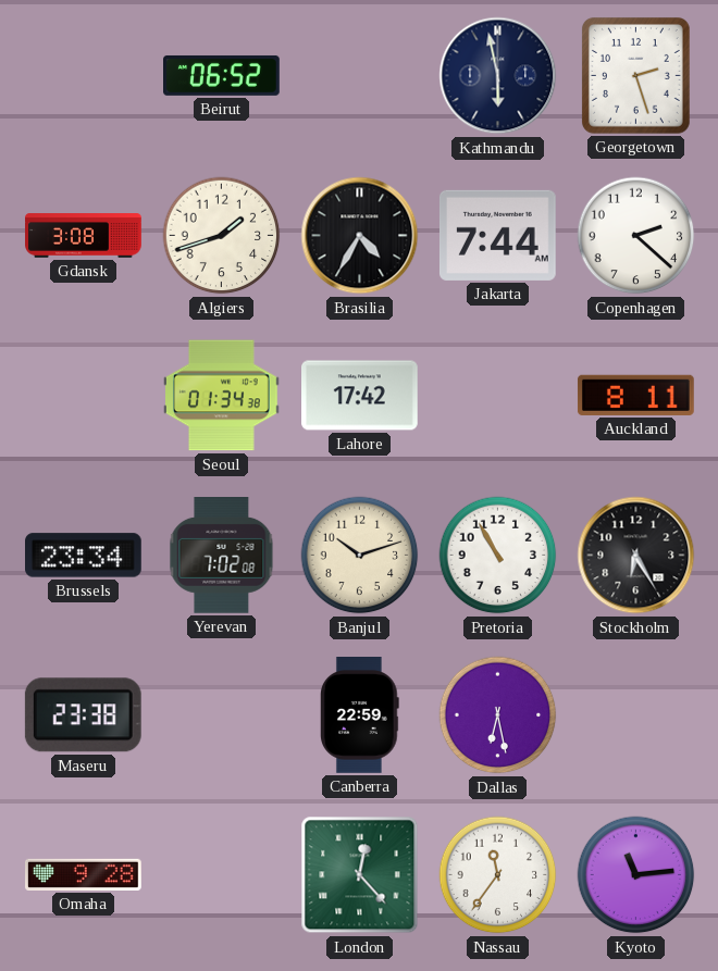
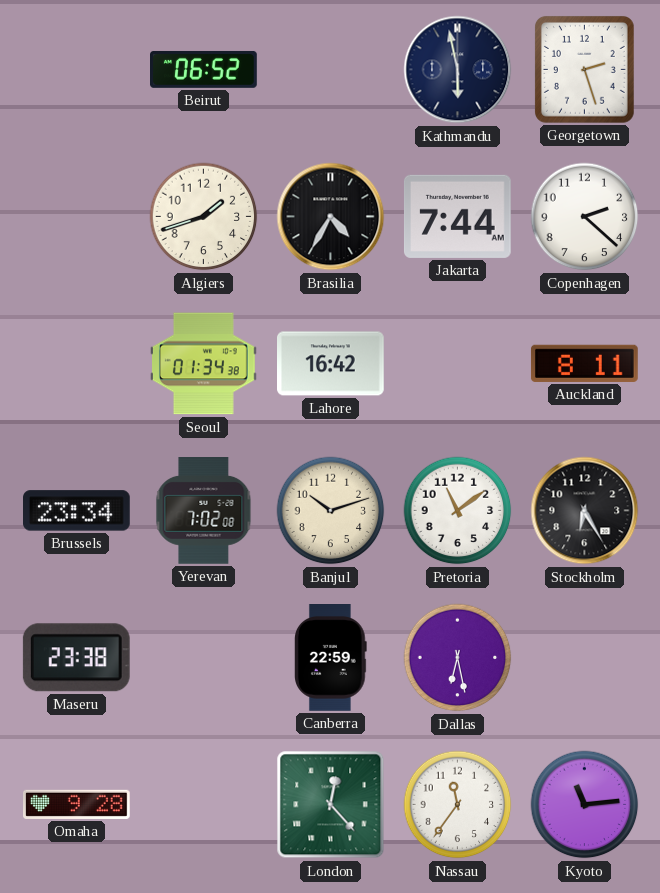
Gdansk: 3:08 -> none (84, 236)
Lahore: 17:42 -> 16:42 (331, 364)
Pretoria: 10:55 -> 11:09 (458, 511)
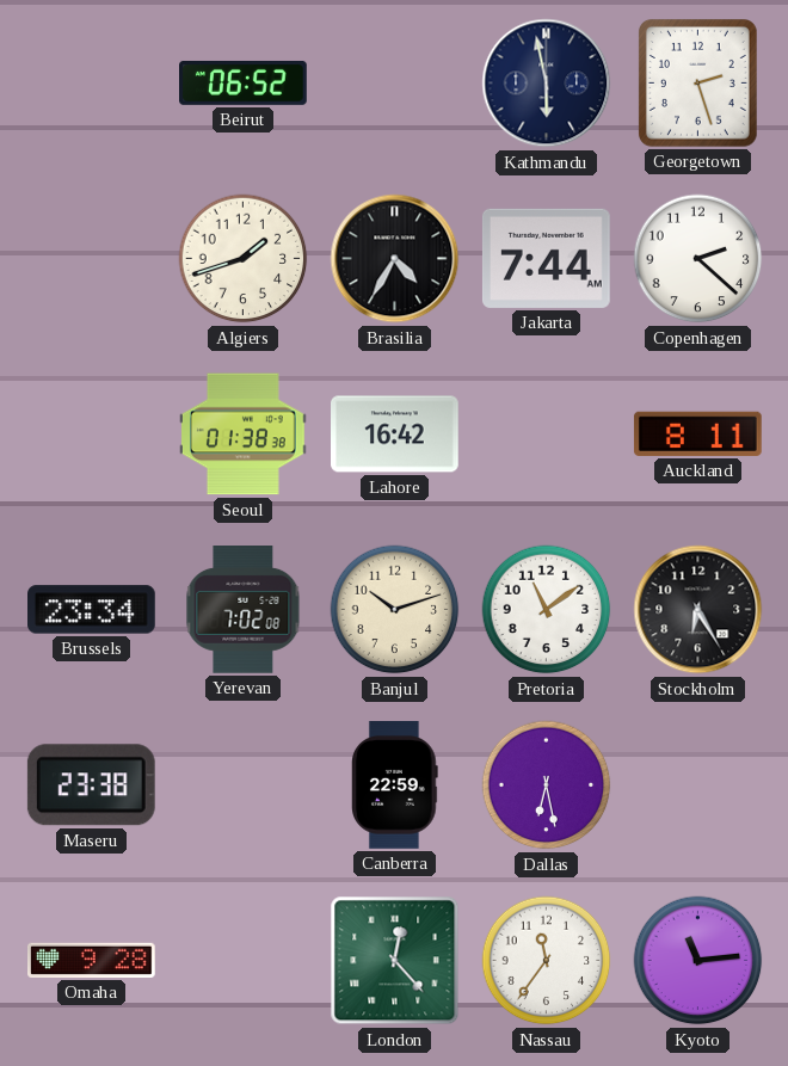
Seoul: 01:34 -> 01:38 (244, 435)
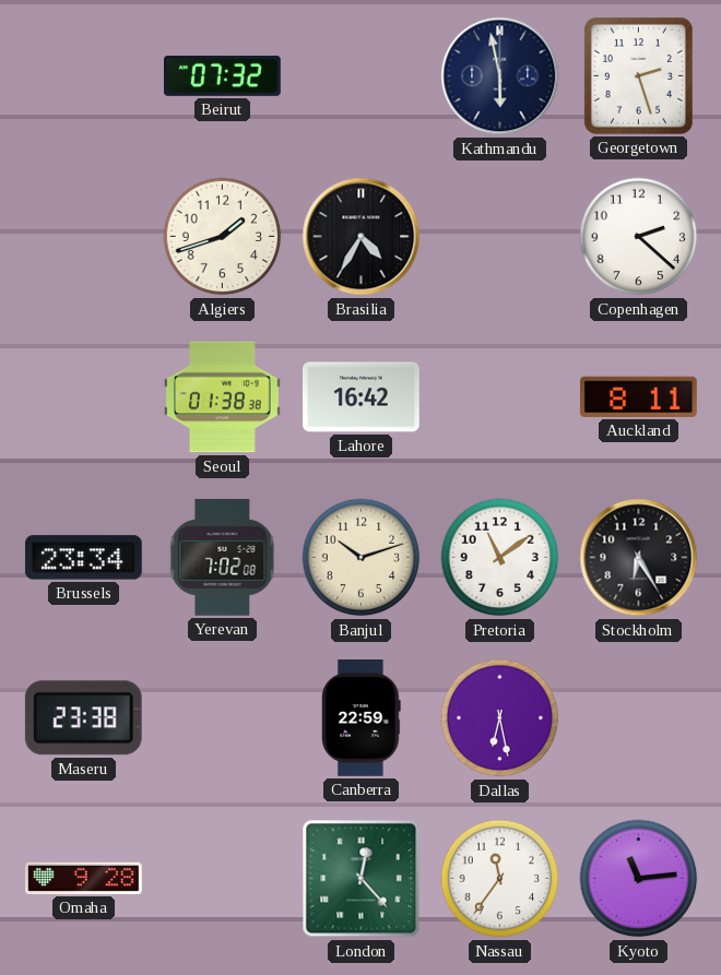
Beirut: 06:52 -> 07:32 (223, 75)
Jakarta: 7:44 -> none (546, 258)
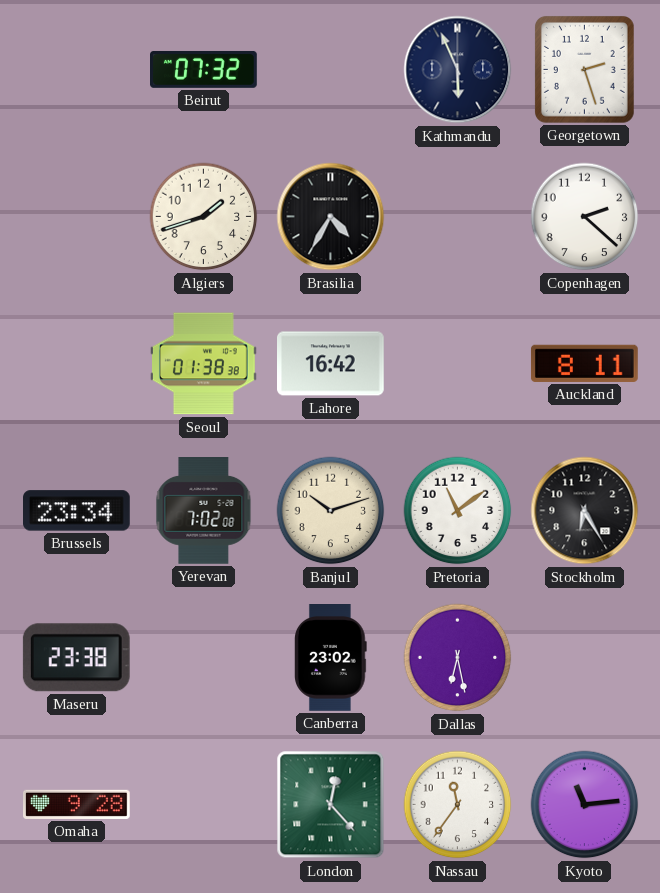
Kathmandu: 5:58 -> 5:56 (458, 70)
Canberra: 22:59 -> 23:02 (331, 658)
